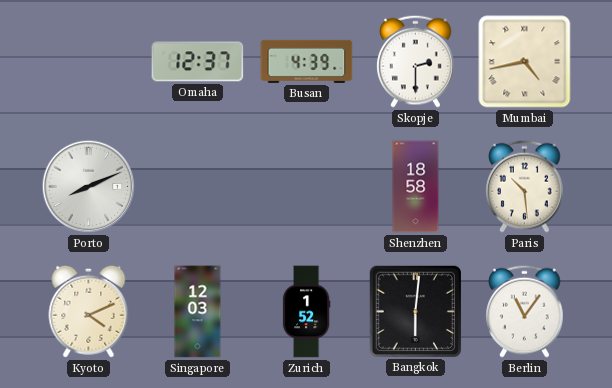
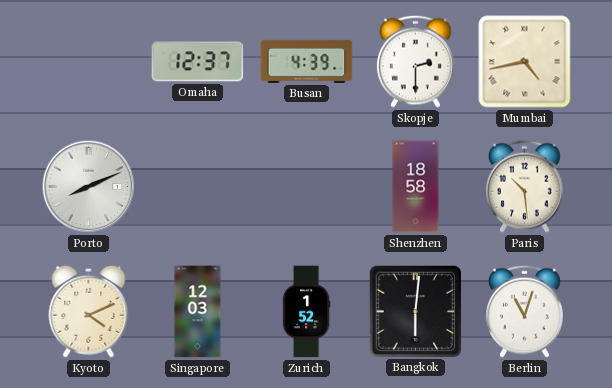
Berlin: 11:06 -> 11:03 (525, 311)
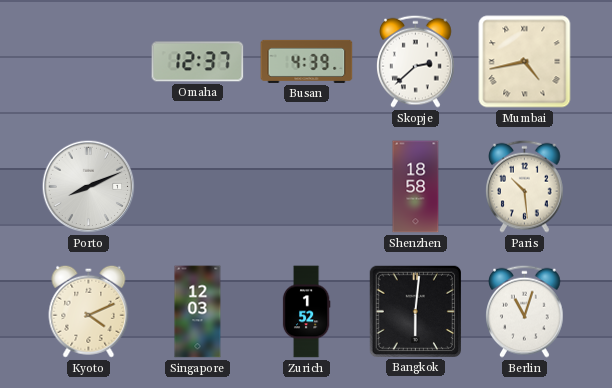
Skopje: 2:30 -> 2:38 (416, 61)
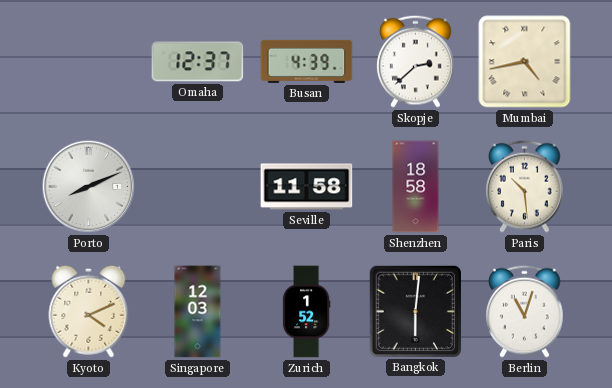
Seville: none -> 11:58 (307, 187)
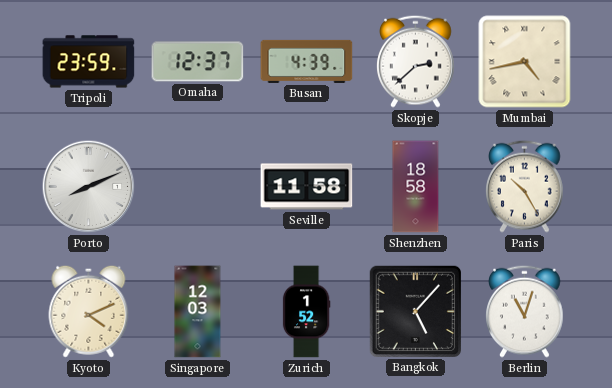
Tripoli: none -> 23:59 (89, 62)
Paris: 10:29 -> 10:25 (525, 186)
Bangkok: 6:01 -> 5:07 (415, 311)
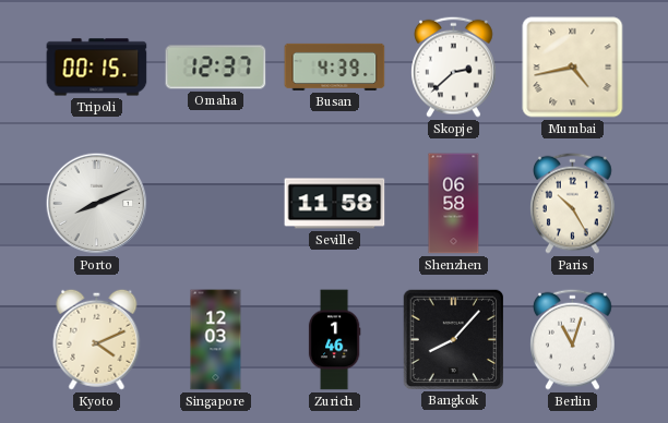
Tripoli: 23:59 -> 00:15 (97, 68)
Shenzhen: 18:58 -> 06:58 (454, 204)
Zurich: 1:52 -> 1:46 (334, 340)
Bangkok: 5:07 -> 8:07 (453, 339)
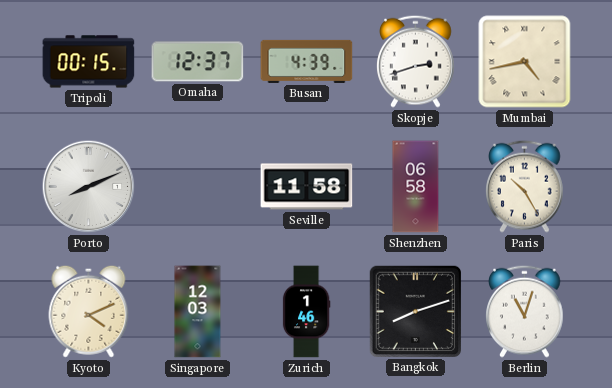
Skopje: 2:38 -> 2:42 (416, 61)
Bangkok: 8:07 -> 8:12 (415, 311)
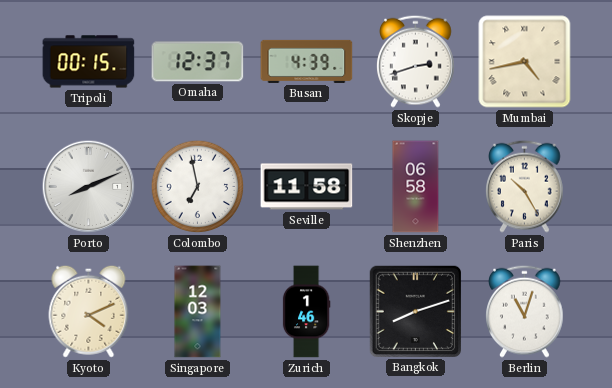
Colombo: none -> 6:58 (198, 187)
